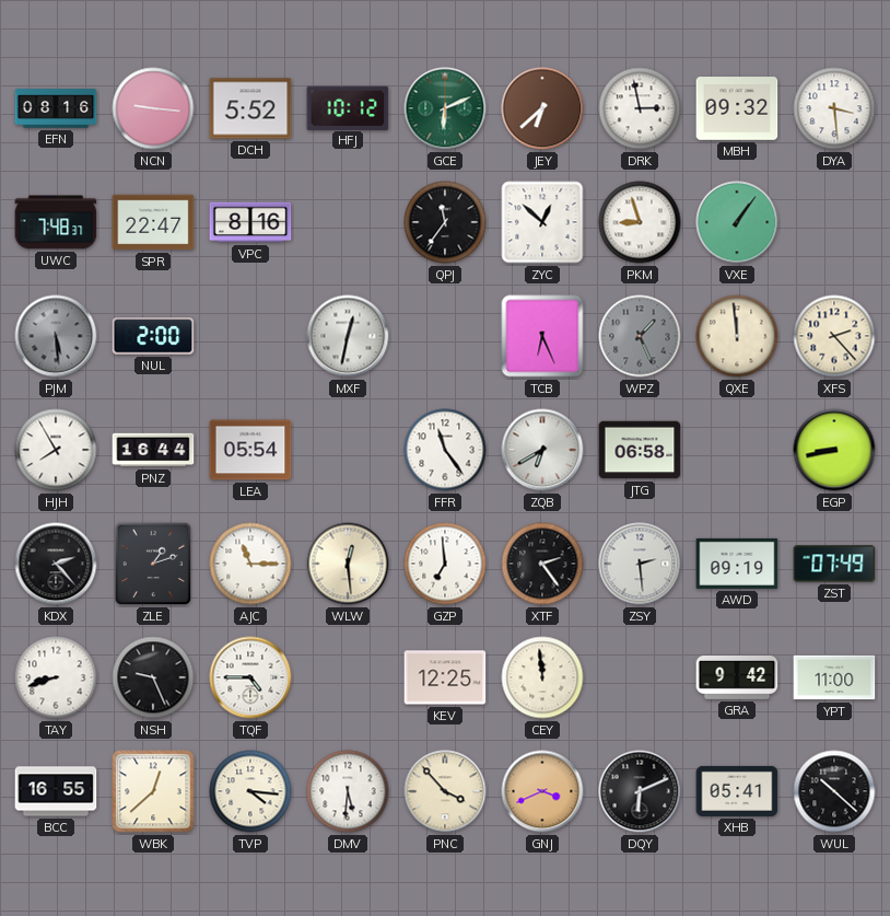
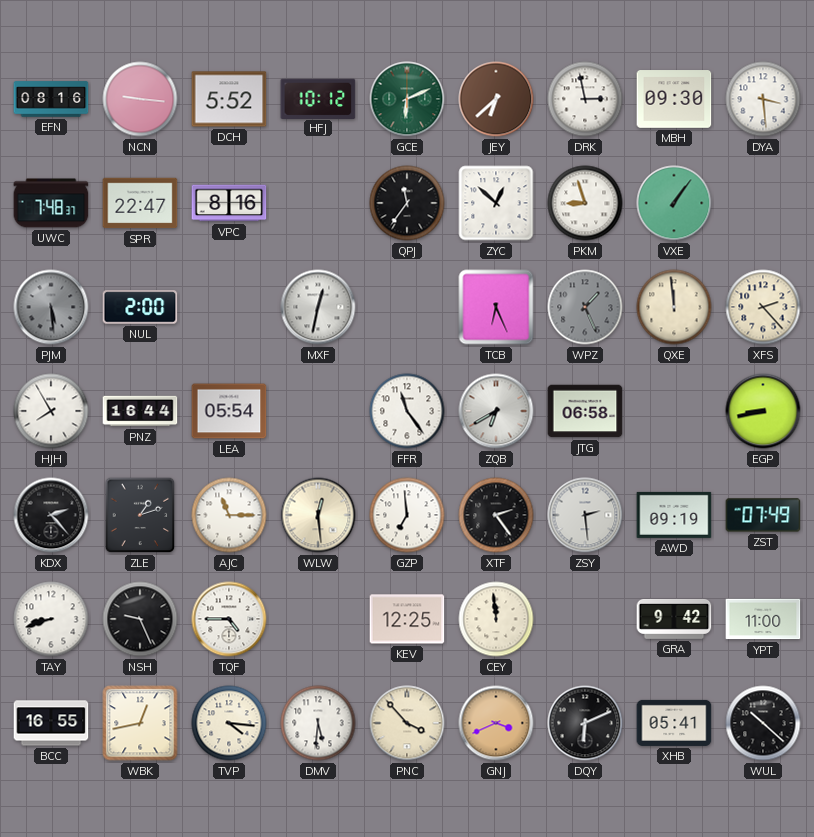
MBH: 09:32 -> 09:30 (674, 99)
WBK: 12:38 -> 12:43 (140, 723)
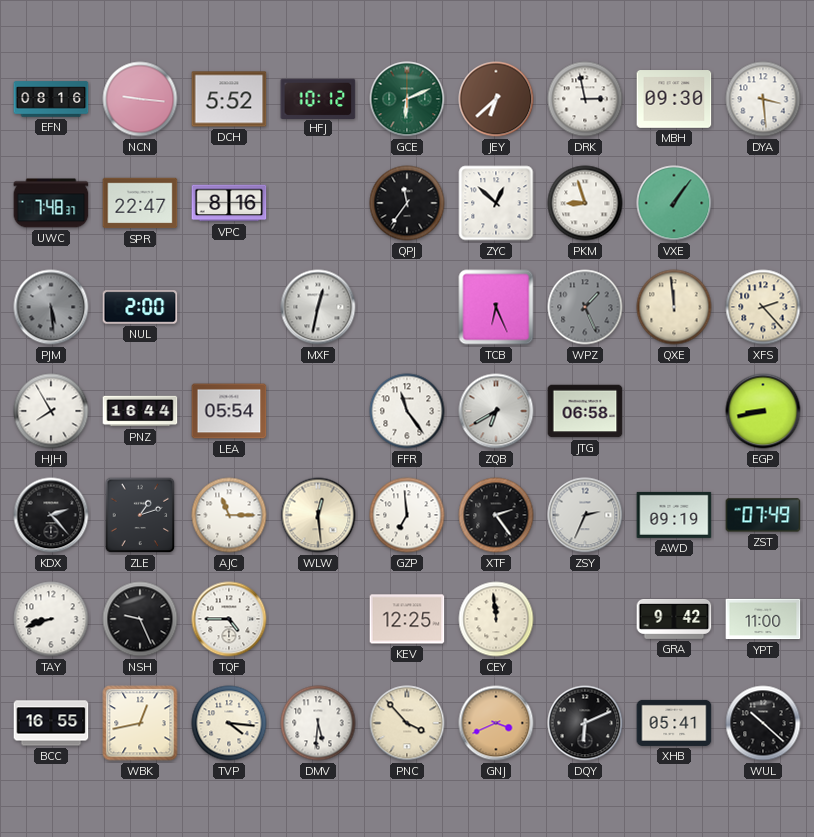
ZSY: 2:29 -> 2:34 (585, 515)
